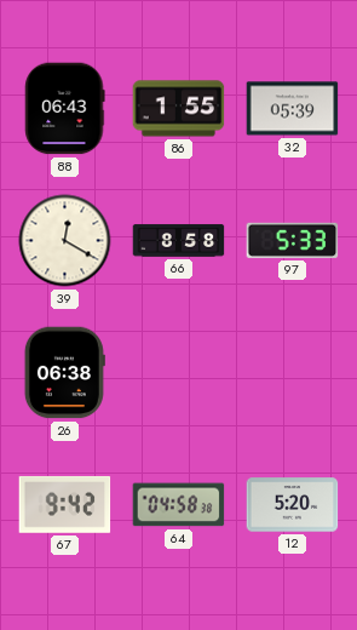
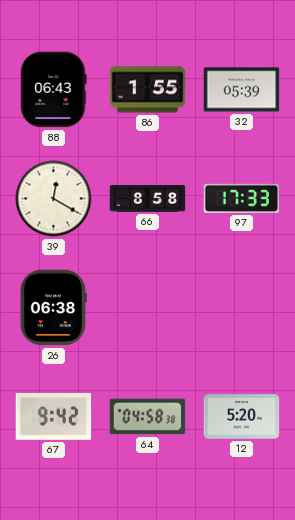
97: 5:33 -> 17:33 (242, 198)
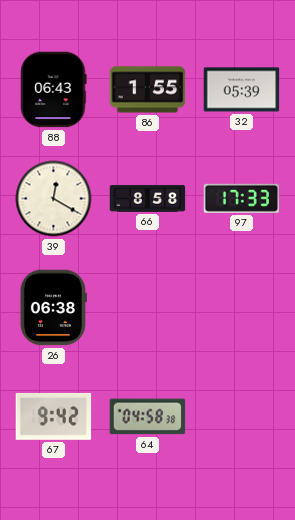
12: 5:20 -> none (242, 417)
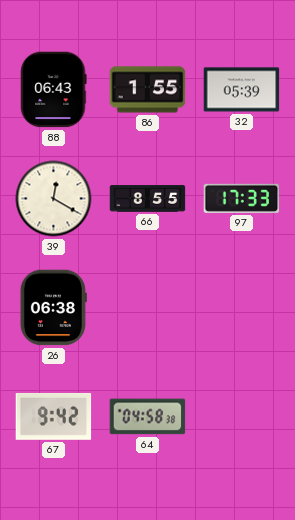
66: 8:58 -> 8:55 (148, 199)
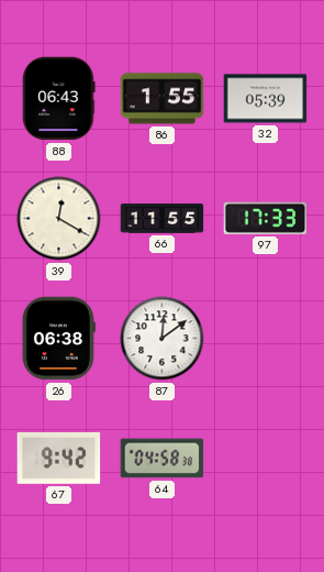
66: 8:55 -> 11:55 (163, 219)
87: none -> 12:09 (163, 339)
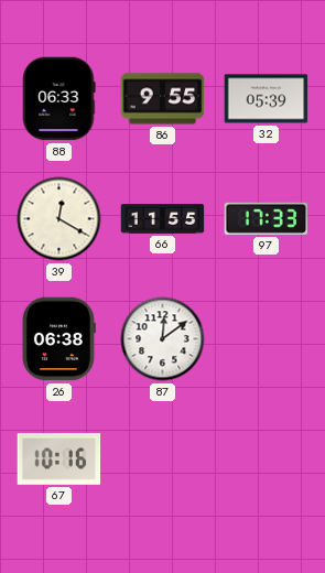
88: 06:43 -> 06:33 (59, 99)
86: 1:55 -> 9:55 (163, 99)
67: 9:42 -> 10:16 (59, 458)
64: 04:58 -> none (163, 459)
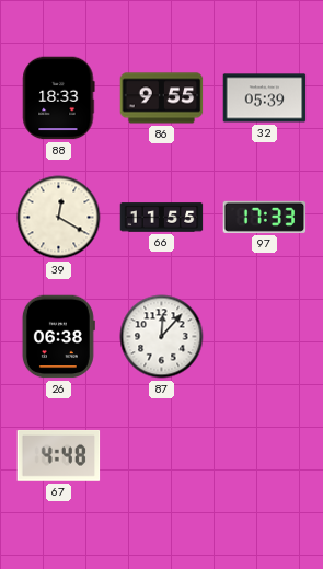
88: 06:33 -> 18:33 (59, 98)
87: 12:09 -> 12:07 (162, 337)
67: 10:16 -> 4:48 (59, 455)
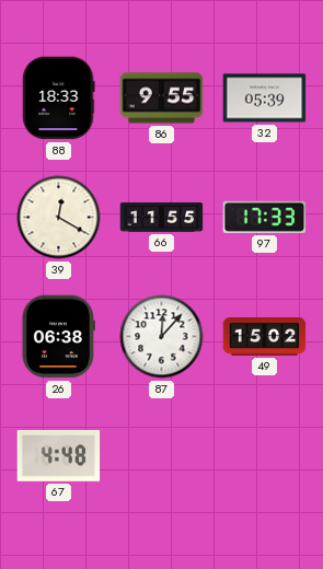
49: none -> 15:02 (265, 337)
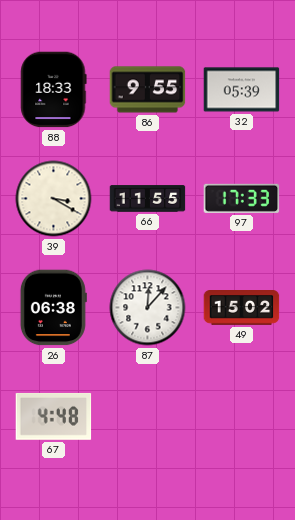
39: 12:20 -> 3:20 (54, 199)
